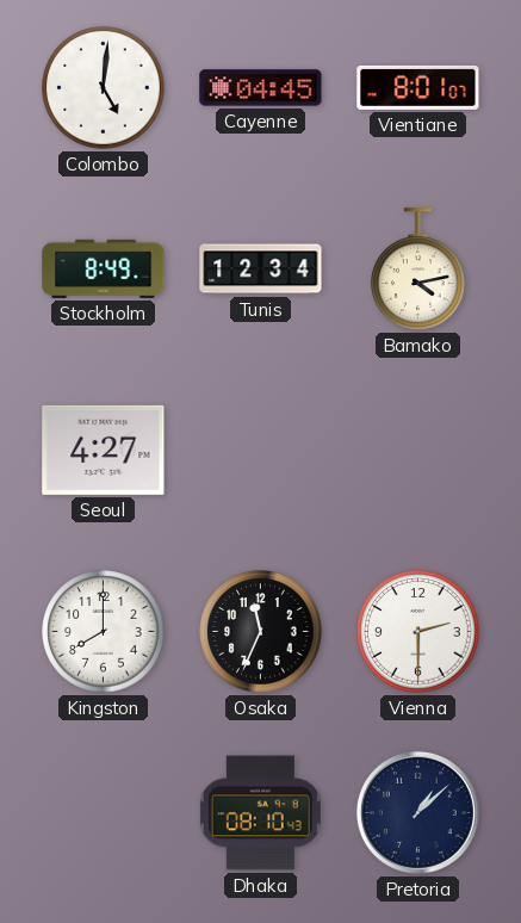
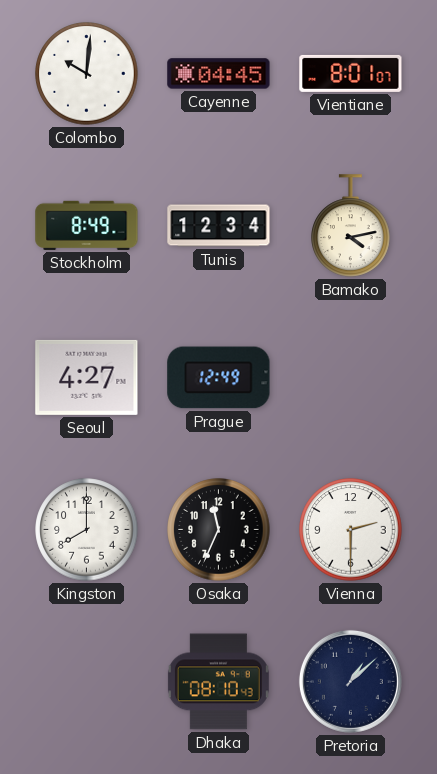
Colombo: 5:01 -> 10:01 (87, 74)
Prague: none -> 12:49 (219, 378)
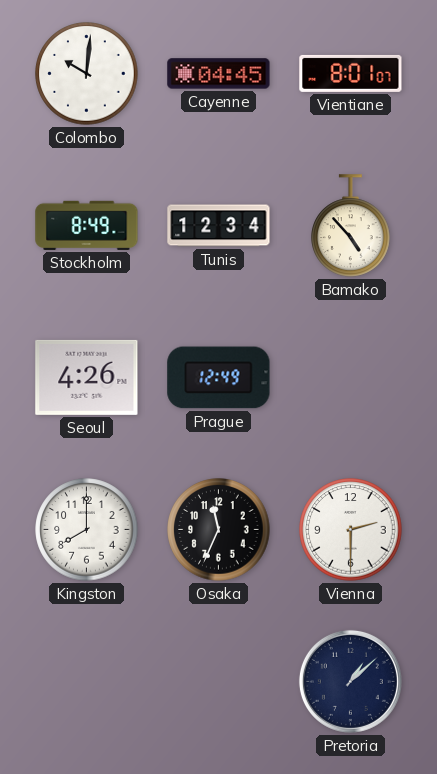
Bamako: 4:13 -> 4:53 (351, 226)
Seoul: 4:27 -> 4:26 (87, 377)
Dhaka: 08:10 -> none (218, 682)
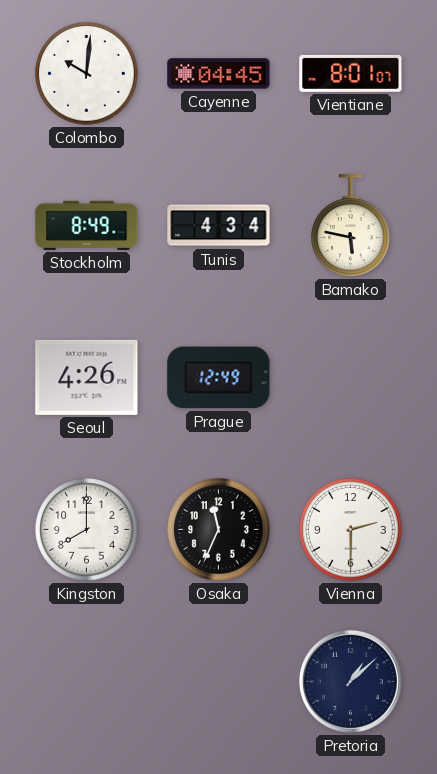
Tunis: 12:34 -> 4:34 (219, 226)
Bamako: 4:53 -> 5:47 (351, 226)
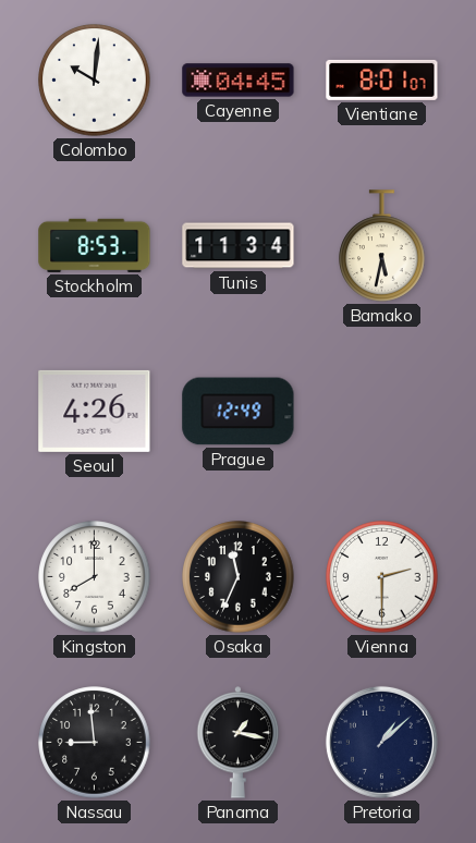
Stockholm: 8:49 -> 8:53 (95, 245)
Tunis: 4:34 -> 11:34 (239, 246)
Bamako: 5:47 -> 5:32 (382, 246)
Nassau: none -> 8:59 (95, 743)
Panama: none -> 1:17 (239, 743)
